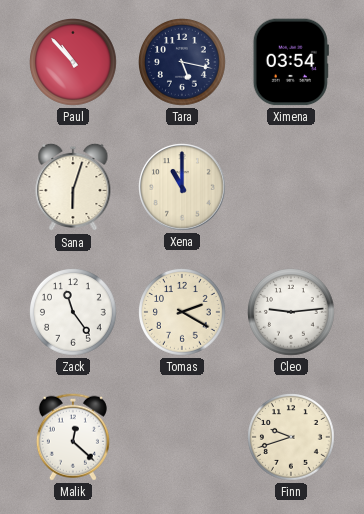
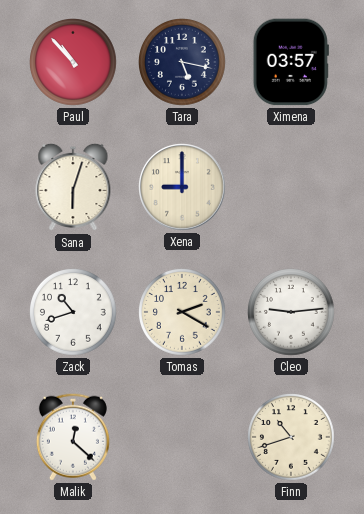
Ximena: 03:54 -> 03:57 (291, 62)
Xena: 11:00 -> 9:00 (182, 187)
Zack: 11:24 -> 10:42 (74, 313)
Finn: 9:42 -> 10:42 (292, 438)
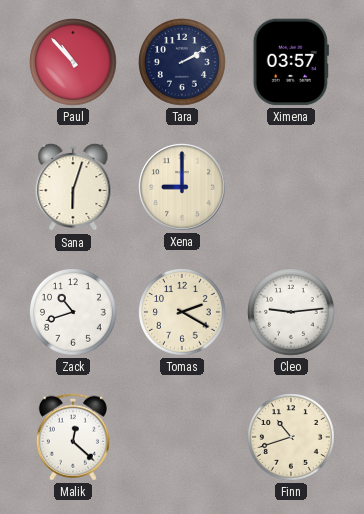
Tara: 5:17 -> 2:10 (183, 63)
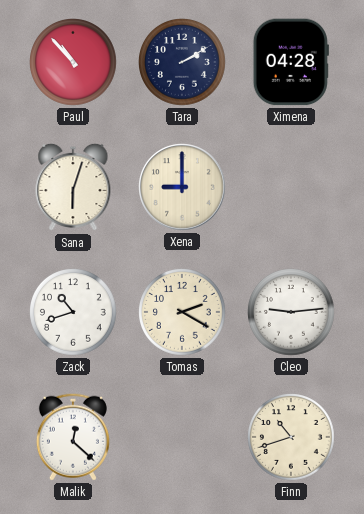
Ximena: 03:57 -> 04:28 (291, 62)
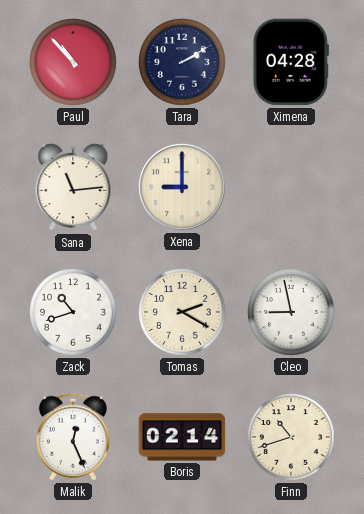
Sana: 6:03 -> 11:14 (73, 187)
Cleo: 9:14 -> 8:58 (292, 313)
Malik: 12:22 -> 12:26 (73, 437)
Boris: none -> 02:14 (182, 437)
